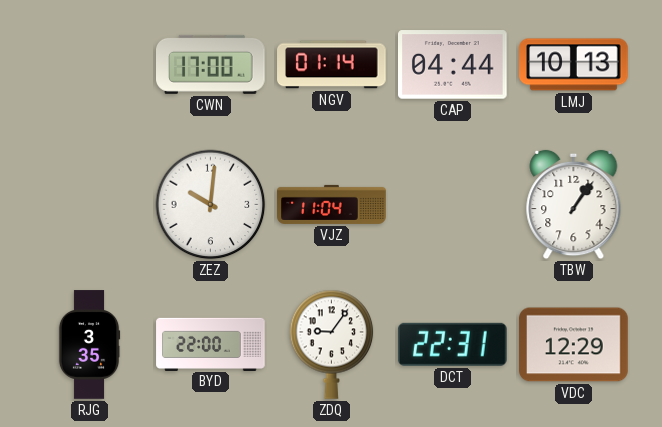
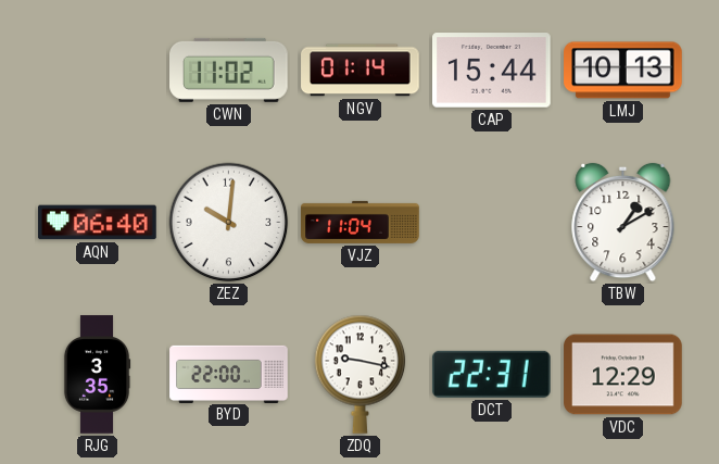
CWN: 17:00 -> 11:02 (229, 70)
CAP: 04:44 -> 15:44 (492, 71)
AQN: none -> 06:40 (98, 223)
TBW: 1:06 -> 1:10 (623, 223)
ZDQ: 9:06 -> 9:17 (361, 374)
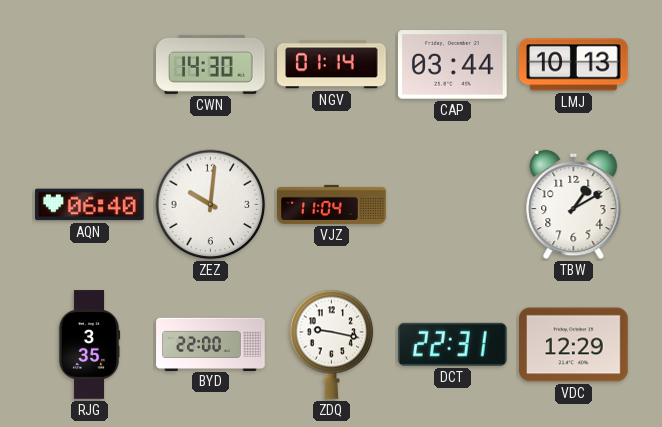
CWN: 11:02 -> 14:30 (211, 64)
CAP: 15:44 -> 03:44 (453, 65)
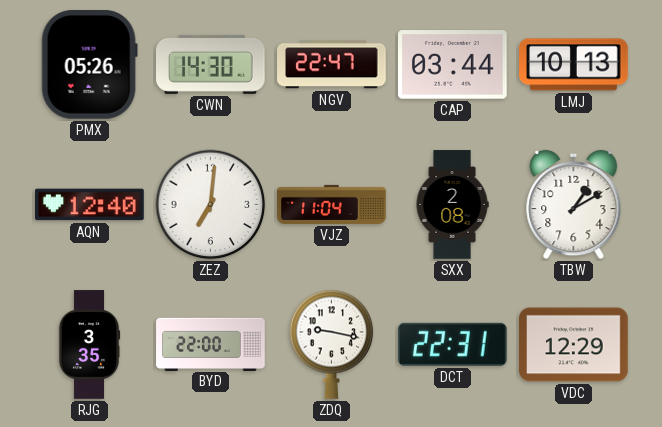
PMX: none -> 05:26 (89, 65)
NGV: 01:14 -> 22:47 (332, 65)
AQN: 06:40 -> 12:40 (90, 205)
ZEZ: 10:01 -> 7:01 (211, 205)
SXX: none -> 2:08 (452, 205)
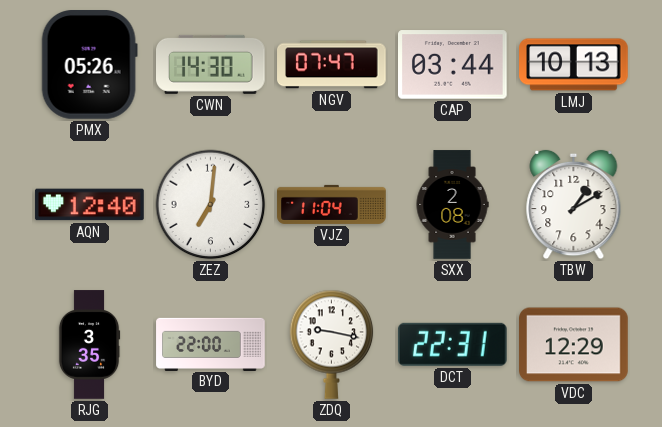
NGV: 22:47 -> 07:47 (332, 65)
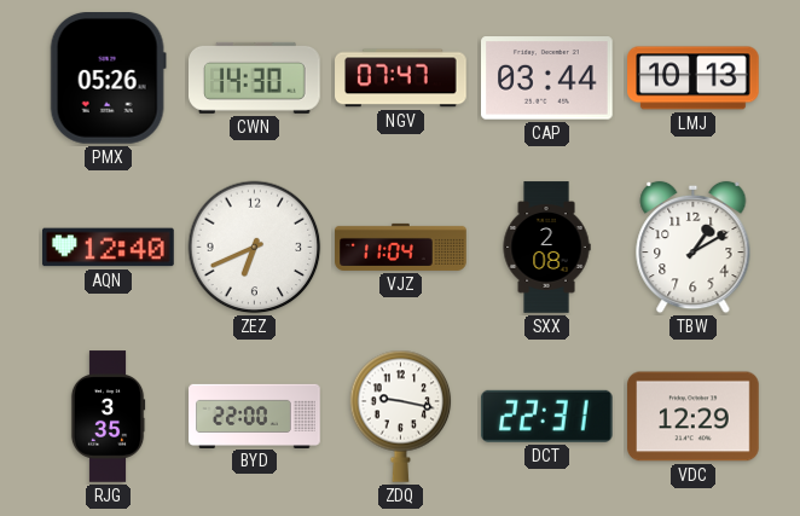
ZEZ: 7:01 -> 6:41 (255, 248)
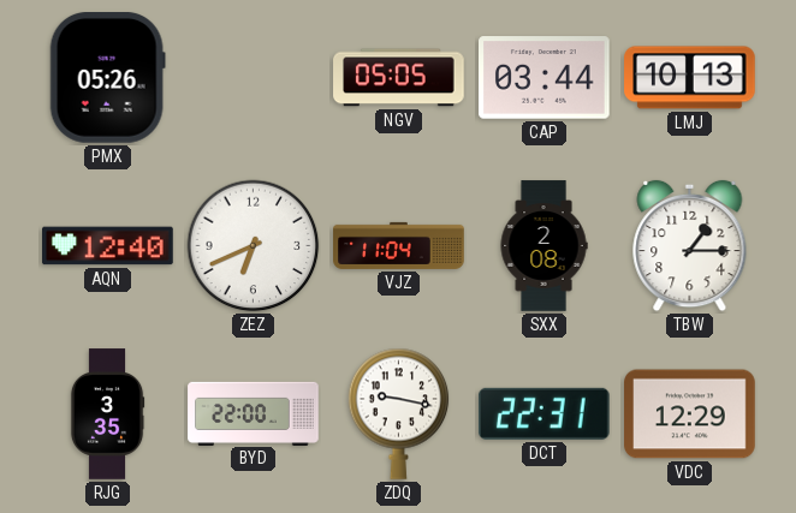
CWN: 14:30 -> none (255, 77)
NGV: 07:47 -> 05:05 (399, 78)
TBW: 1:10 -> 1:15 (690, 246)
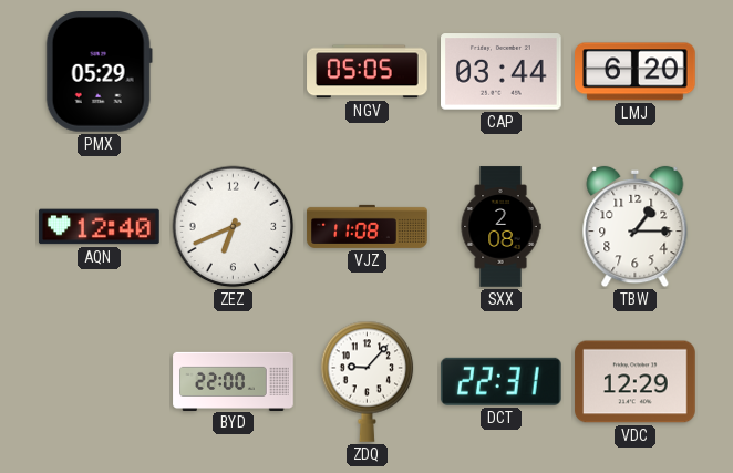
PMX: 05:26 -> 05:29 (99, 72)
LMJ: 10:13 -> 6:20 (636, 72)
VJZ: 11:04 -> 11:08 (368, 226)
RJG: 3:35 -> none (107, 414)
ZDQ: 9:17 -> 9:07 (368, 381)
